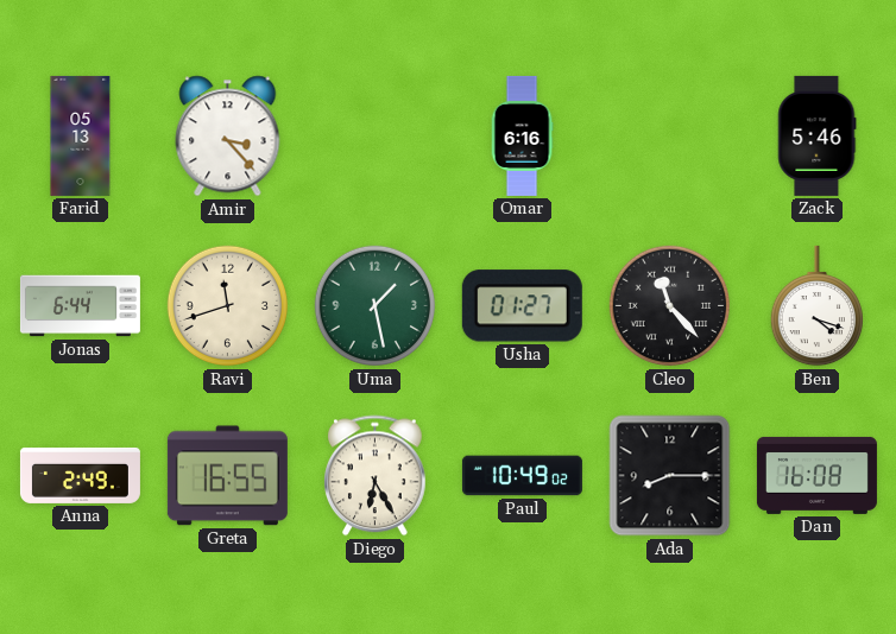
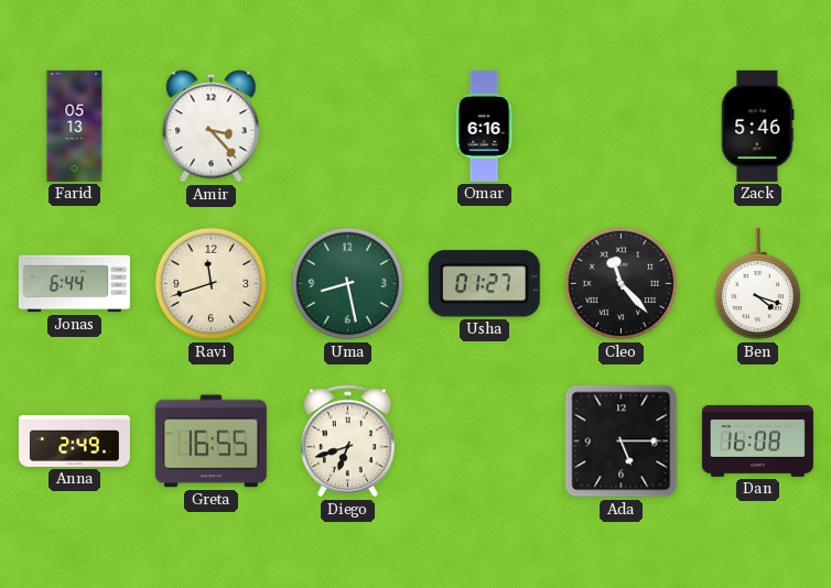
Uma: 1:28 -> 8:28 (348, 284)
Diego: 6:25 -> 6:42 (348, 442)
Paul: 10:49 -> none (522, 476)
Ada: 8:15 -> 5:15 (622, 442)
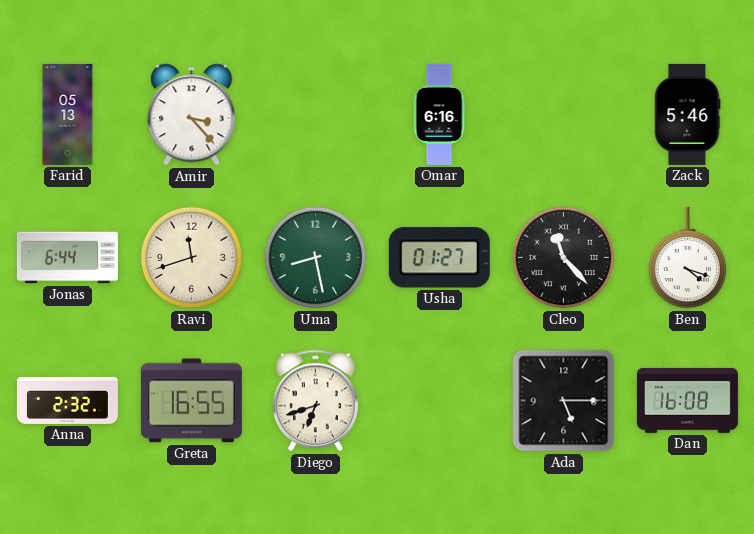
Anna: 2:49 -> 2:32 (67, 400)
